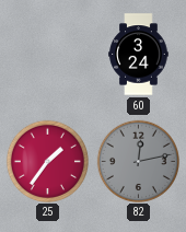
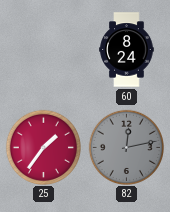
60: 3:24 -> 8:24 (127, 50)
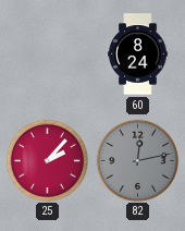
25: 1:36 -> 2:07 (47, 160)
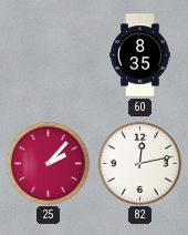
60: 8:24 -> 8:35 (140, 55)
82 dial: grey -> white (139, 163)
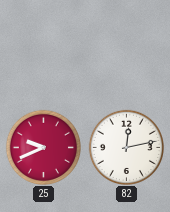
60: 8:35 -> none (140, 55)
25: 2:07 -> 9:41 (43, 147)
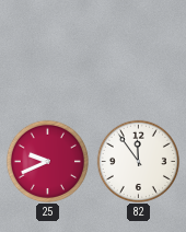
82: 12:13 -> 11:54 (138, 161)
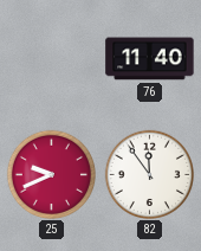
76: none -> 11:40 (150, 59)
